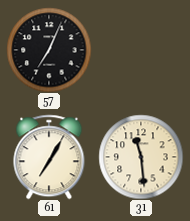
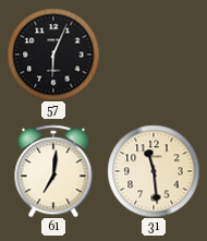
57: 7:04 -> 6:04 (53, 55)
61: 7:05 -> 7:01 (53, 171)
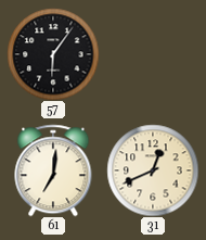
57: 6:04 -> 6:06 (53, 54)
31: 11:29 -> 12:41 (153, 170)
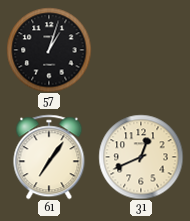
57: 6:06 -> 1:03 (49, 50)
61: 7:01 -> 7:06 (49, 157)
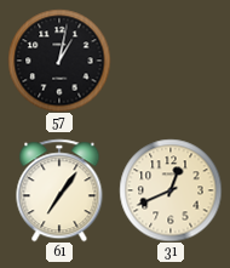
57: 1:03 -> 1:02 (59, 61)
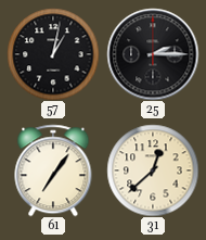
25: none -> 2:15 (153, 54)
31: 12:41 -> 12:38 (153, 170)
